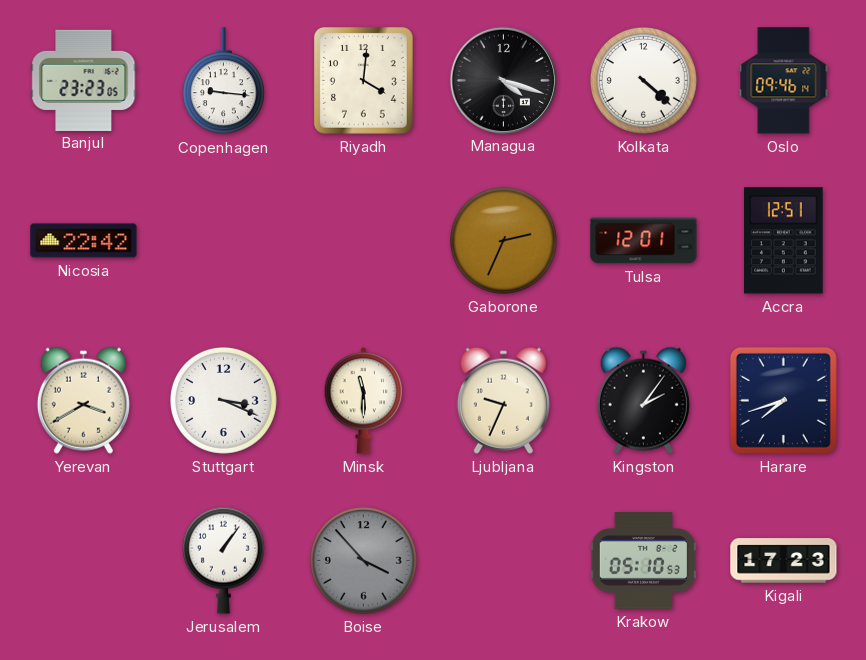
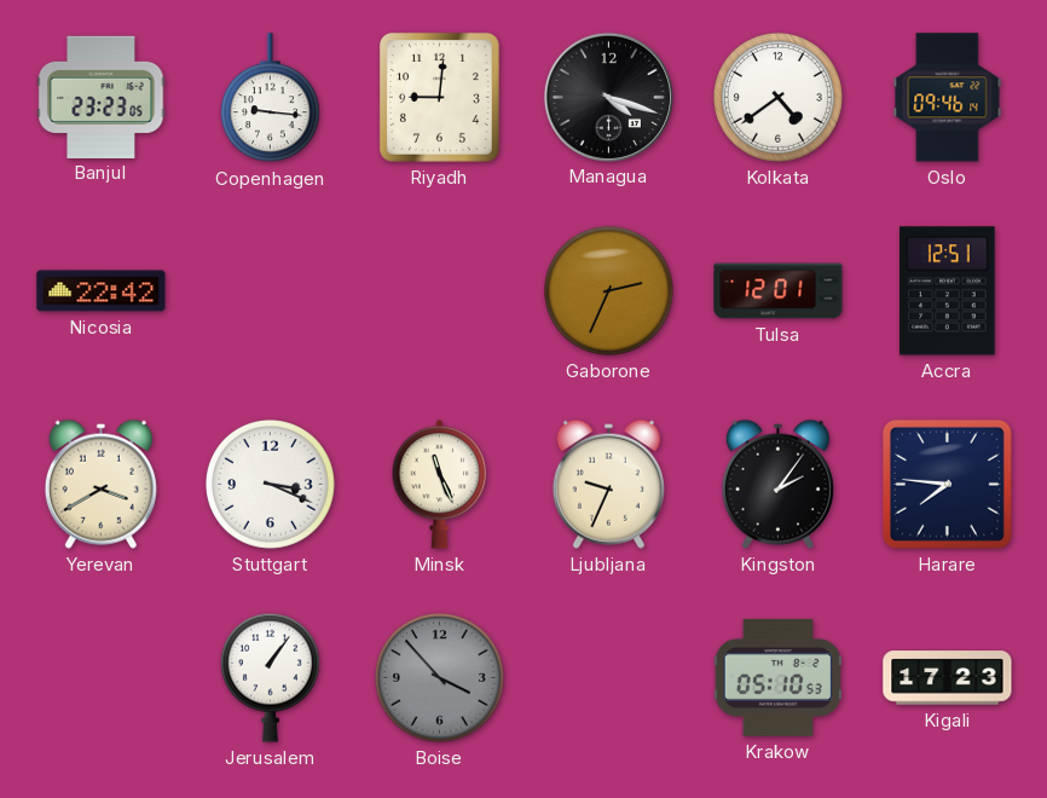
Riyadh: 4:01 -> 9:01 (439, 97)
Kolkata: 4:22 -> 4:39 (777, 97)
Minsk: 11:30 -> 11:26 (440, 485)
Harare: 7:42 -> 7:46 (947, 484)
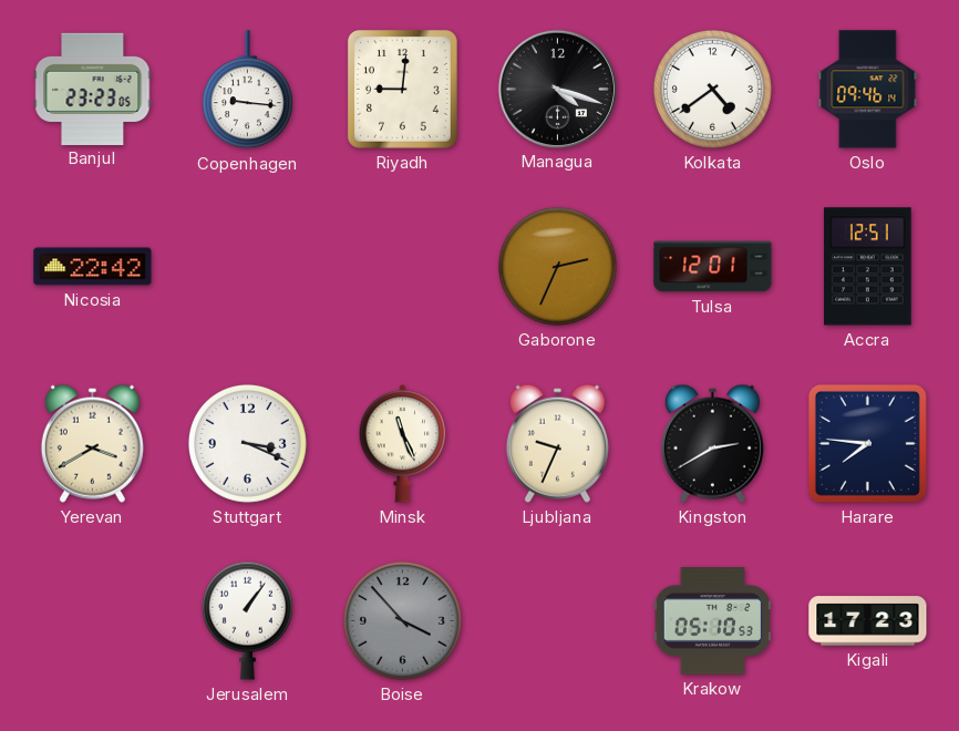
Kingston: 2:06 -> 2:40 (712, 443)
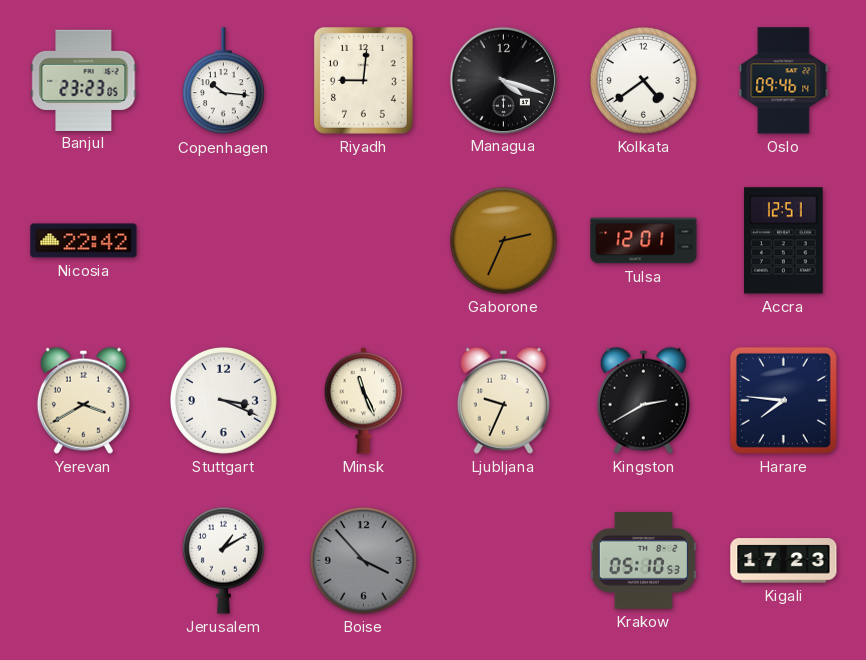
Copenhagen: 9:16 -> 10:16 (223, 81)
Jerusalem: 1:06 -> 1:10 (223, 560)
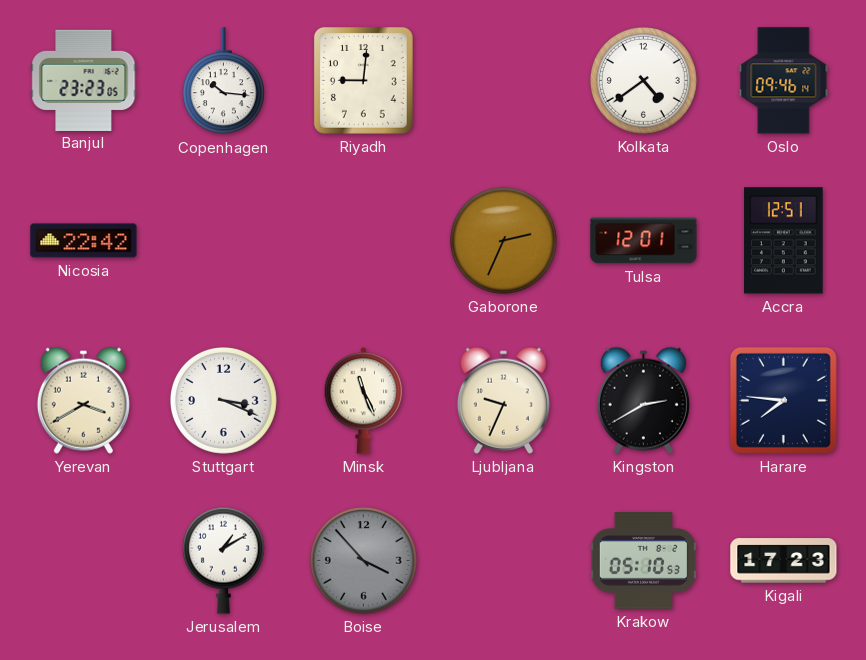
Managua: 4:18 -> none (503, 80)
